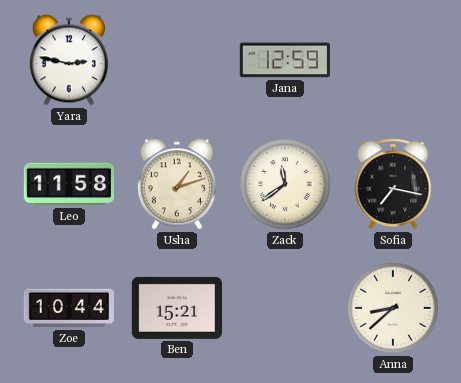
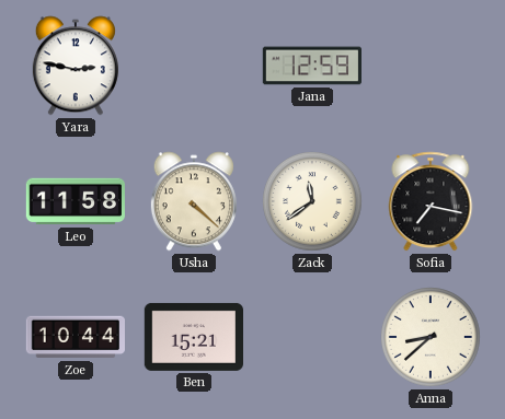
Usha: 1:12 -> 4:22 (194, 201)
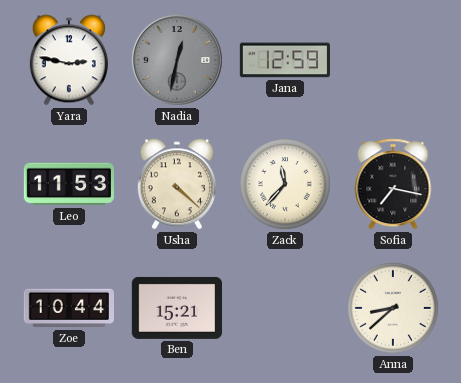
Nadia: none -> 12:32 (177, 61)
Leo: 11:58 -> 11:53 (68, 184)
Zack: 11:39 -> 11:37 (286, 185)
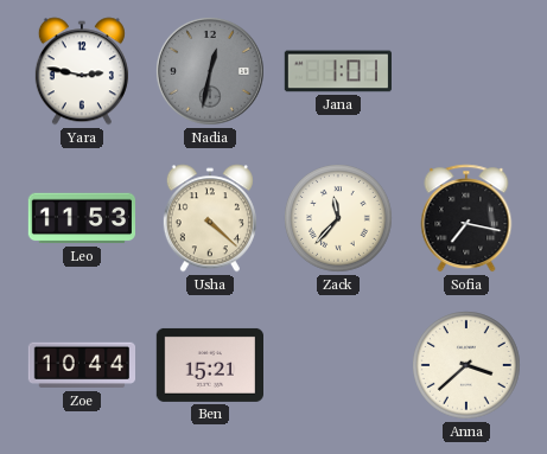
Jana: 12:59 -> 1:01 (337, 71)
Anna: 8:38 -> 3:38 (468, 366)
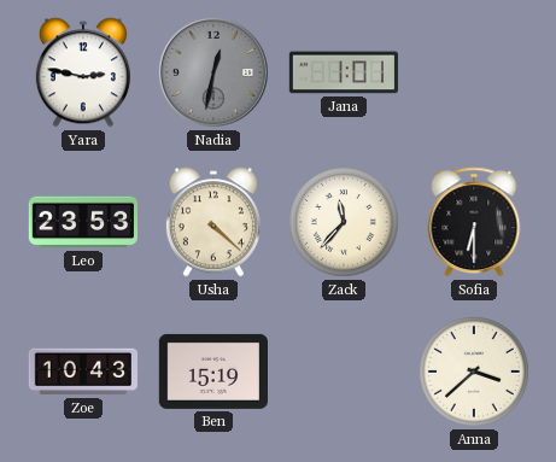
Leo: 11:53 -> 23:53 (82, 222)
Sofia: 7:17 -> 6:30 (474, 222)
Zoe: 10:44 -> 10:43 (82, 372)
Ben: 15:21 -> 15:19 (212, 372)
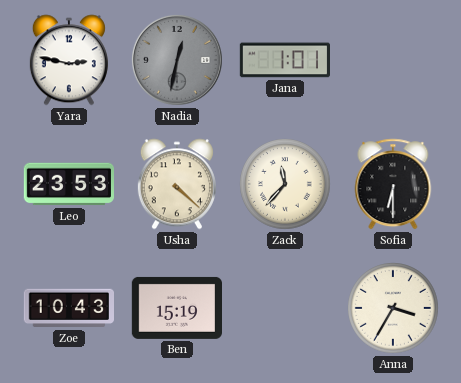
Anna: 3:38 -> 3:35 (394, 309)
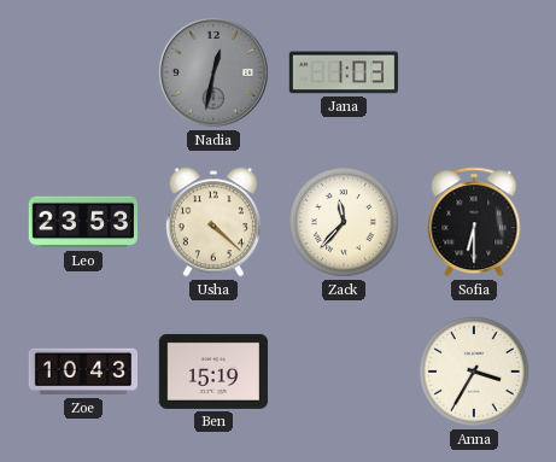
Yara: 2:47 -> none (69, 60)
Jana: 1:01 -> 1:03 (343, 72)
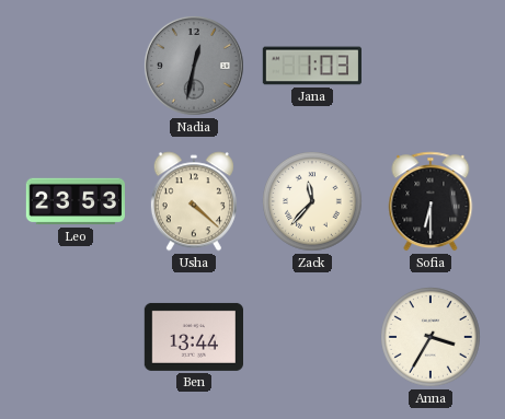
Zoe: 10:43 -> none (82, 372)
Ben: 15:19 -> 13:44 (193, 337)
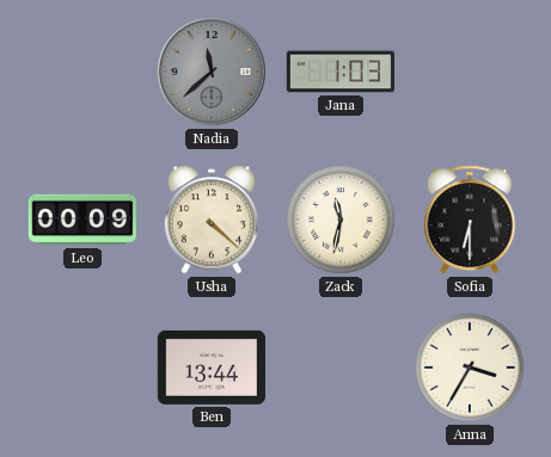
Nadia: 12:32 -> 11:38 (212, 73)
Leo: 23:53 -> 00:09 (81, 220)
Zack: 11:37 -> 11:32 (342, 221)
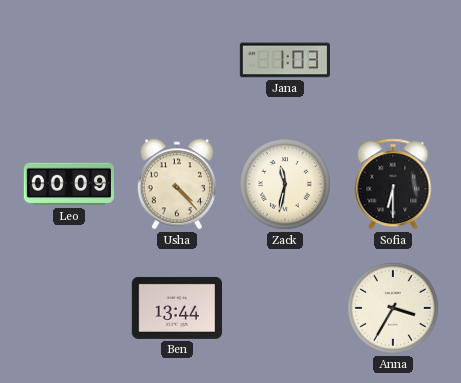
Nadia: 11:38 -> none (212, 73)
Usha: 4:22 -> 4:23 (177, 184)
